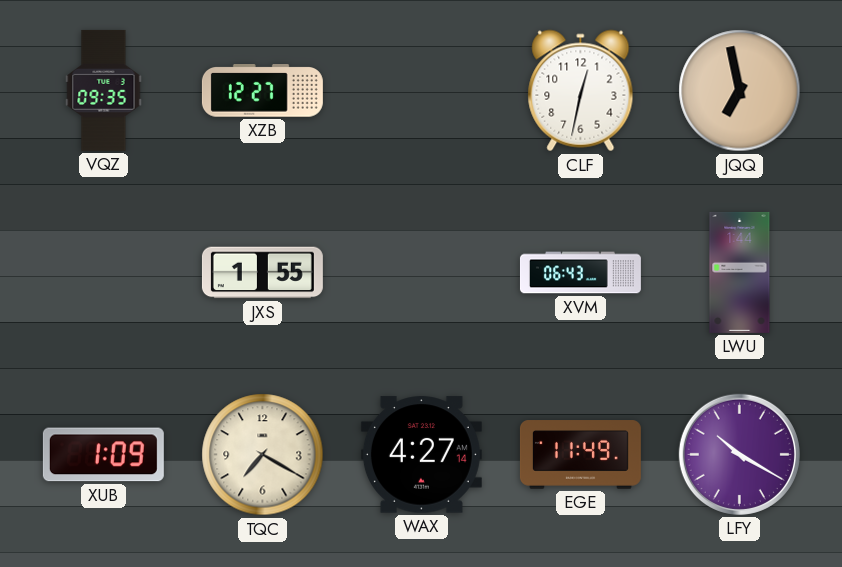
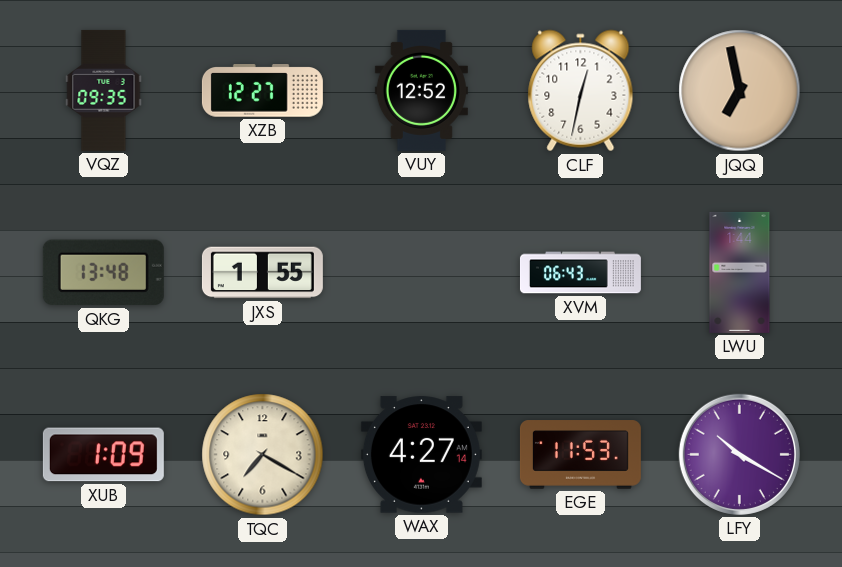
VUY: none -> 12:52 (421, 90)
QKG: none -> 13:48 (103, 273)
EGE: 11:49 -> 11:53 (580, 455)
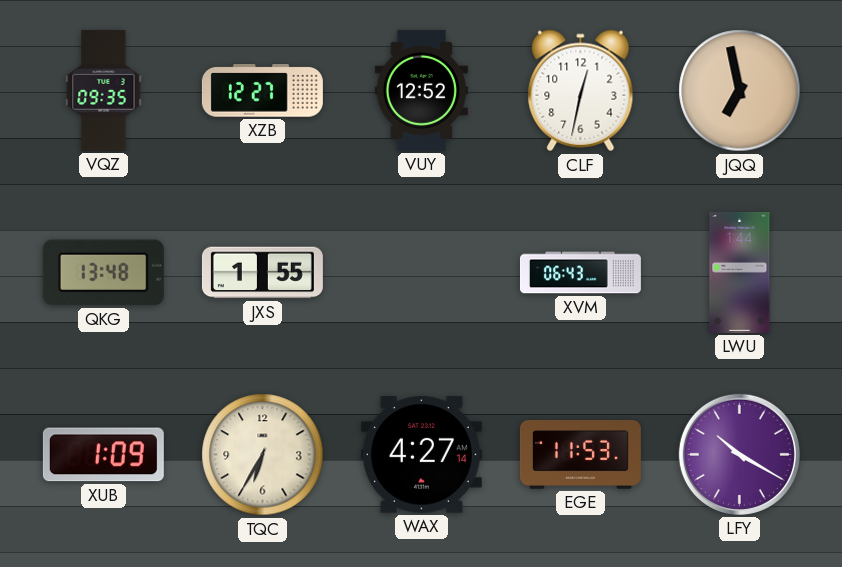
TQC: 7:20 -> 6:35 (263, 455)
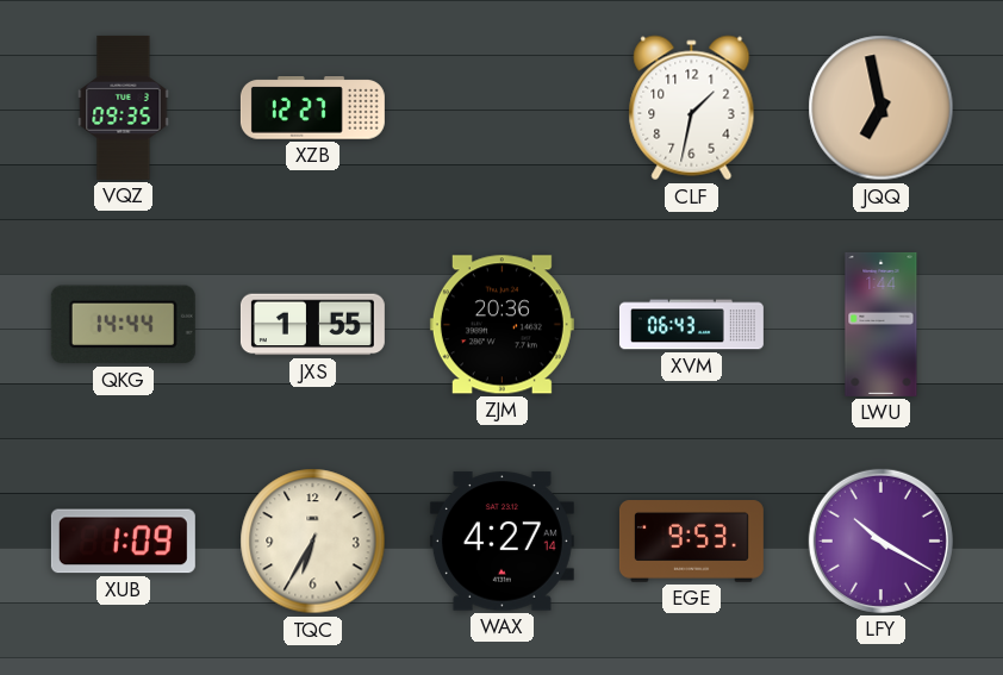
VUY: 12:52 -> none (421, 90)
CLF: 12:32 -> 1:32 (692, 108)
QKG: 13:48 -> 14:44 (123, 325)
ZJM: none -> 20:36 (502, 325)
EGE: 11:53 -> 9:53 (691, 542)
